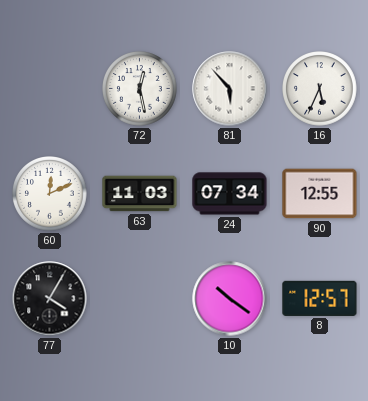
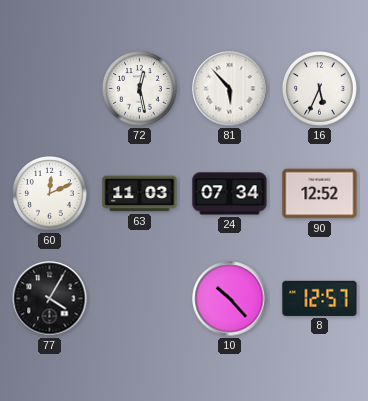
90: 12:55 -> 12:52 (320, 194)
10: 10:21 -> 10:23 (230, 299)
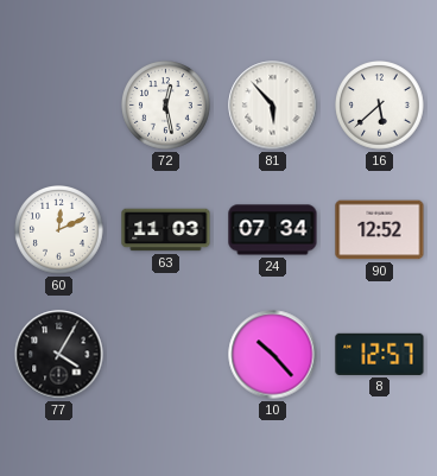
16: 5:34 -> 5:38 (380, 106)
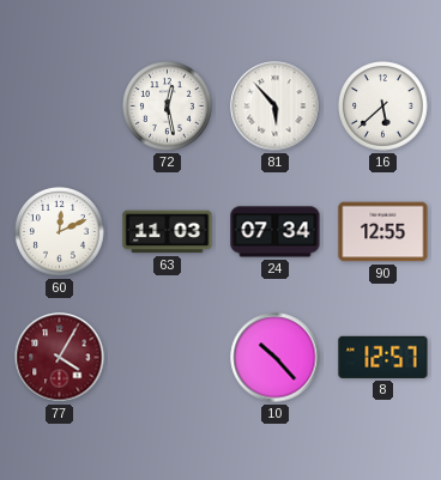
90: 12:52 -> 12:55 (383, 232)
77 dial: black -> burgundy (60, 358)
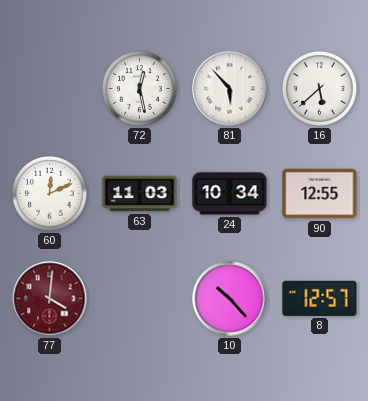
24: 07:34 -> 10:34 (230, 194)
77: 4:05 -> 4:01 (50, 299)
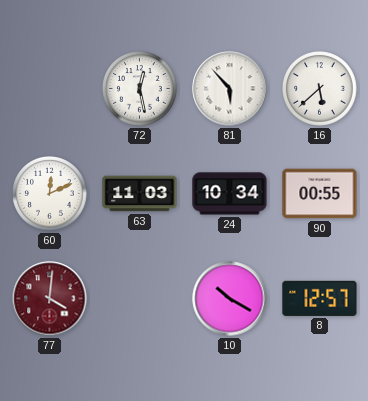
90: 12:55 -> 00:55 (320, 194)
10: 10:23 -> 10:20 (230, 299)
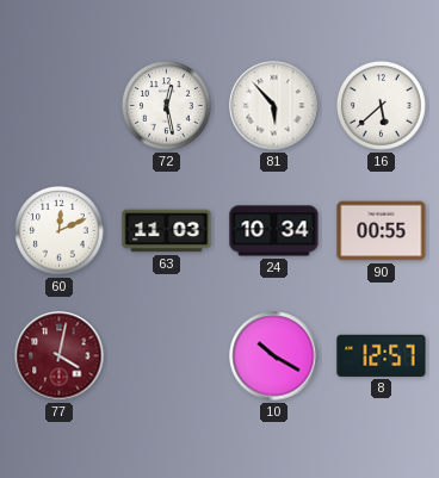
77: 4:01 -> 4:02 (60, 356)
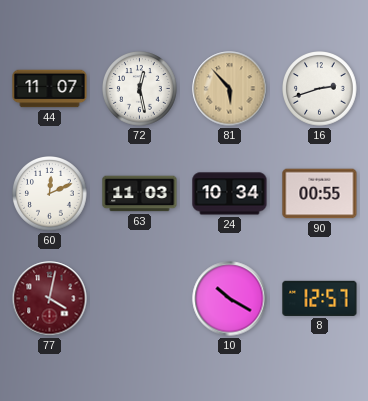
44: none -> 11:07 (50, 89)
81 dial: white -> champagne (230, 89)
16: 5:38 -> 2:42 (320, 89)
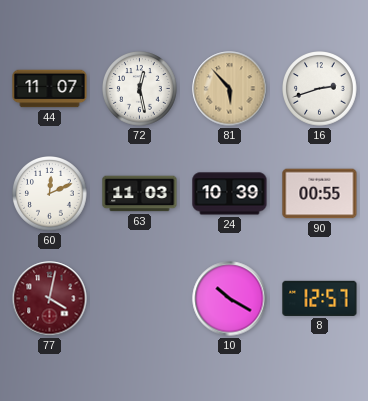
24: 10:34 -> 10:39 (230, 194)
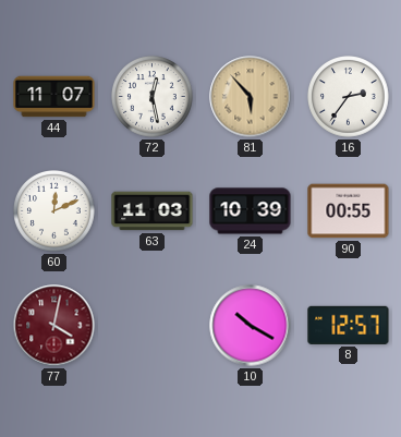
16: 2:42 -> 2:36 (349, 97)
